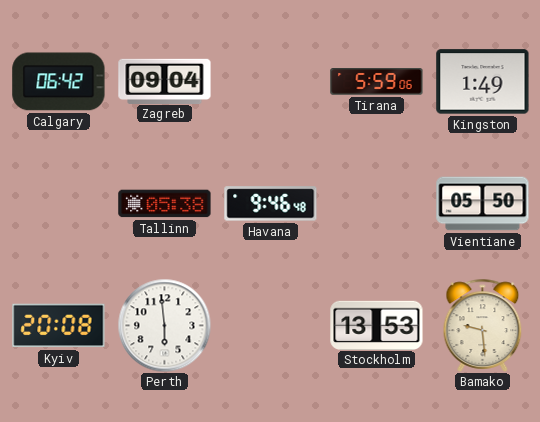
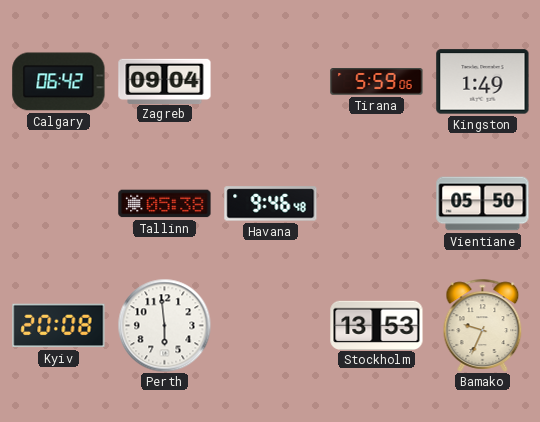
Bamako: 9:29 -> 9:34 (483, 325)
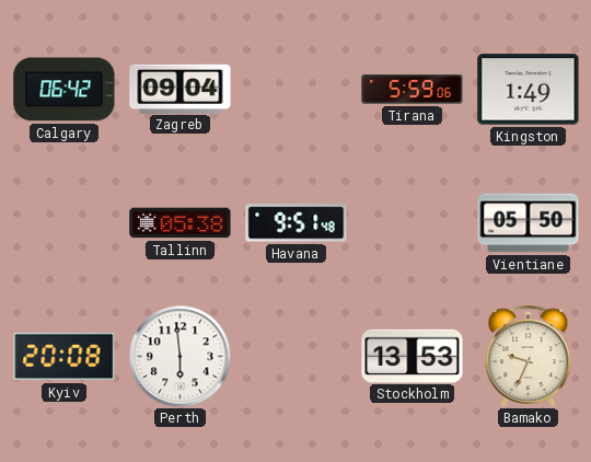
Havana: 9:46 -> 9:51 (297, 223)
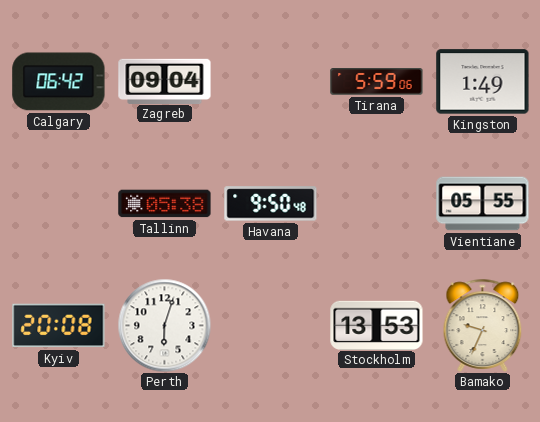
Havana: 9:51 -> 9:50 (271, 204)
Vientiane: 05:50 -> 05:55 (483, 204)
Perth: 5:59 -> 6:03 (164, 325)
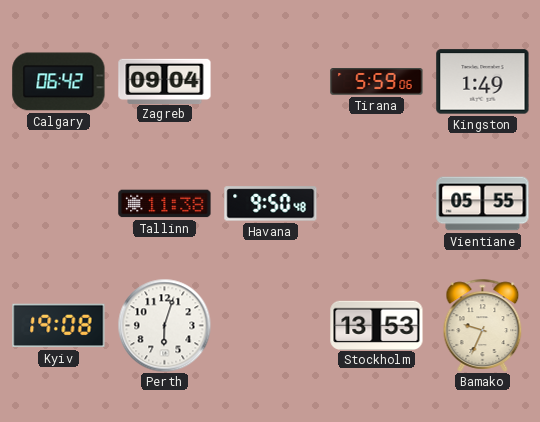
Tallinn: 05:38 -> 11:38 (165, 204)
Kyiv: 20:08 -> 19:08 (59, 326)
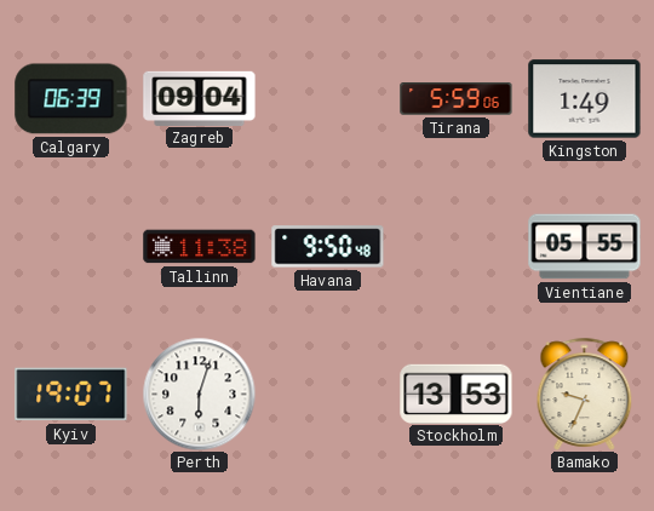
Calgary: 06:42 -> 06:39 (71, 99)
Kyiv: 19:08 -> 19:07 (71, 395)
